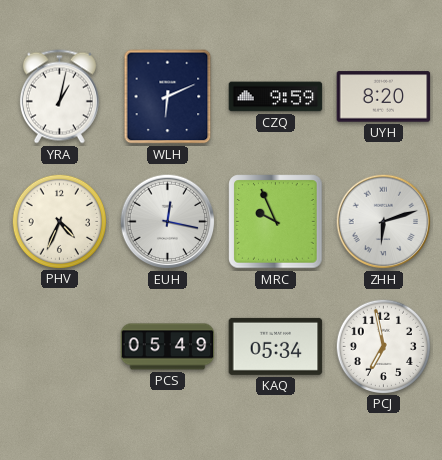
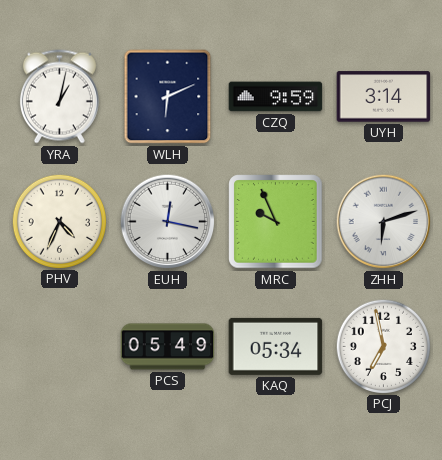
UYH: 8:20 -> 3:14 (384, 97)
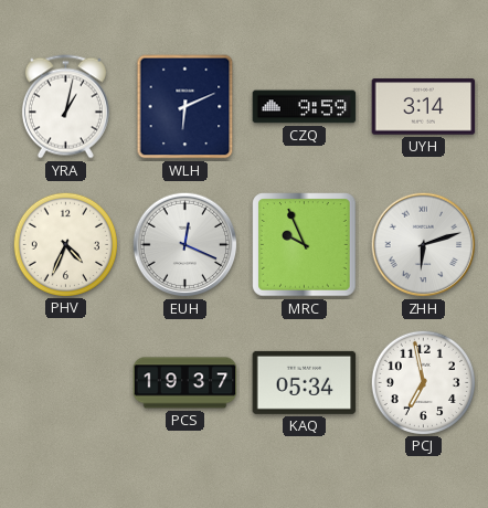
EUH: 12:17 -> 12:19 (185, 245)
PCS: 05:49 -> 19:37 (185, 383)
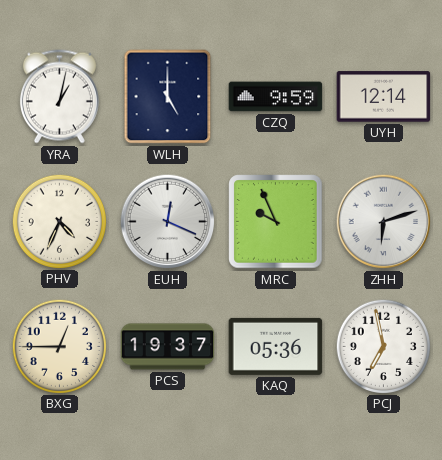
WLH: 6:11 -> 5:00 (168, 97)
UYH: 3:14 -> 12:14 (384, 97)
BXG: none -> 12:45 (59, 346)
KAQ: 05:34 -> 05:36 (276, 346)
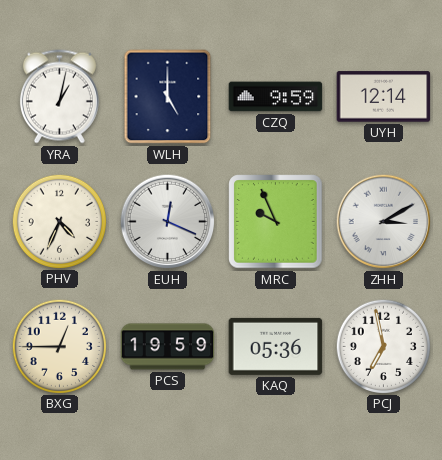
ZHH: 6:12 -> 3:10 (384, 222)
PCS: 19:37 -> 19:59 (168, 347)
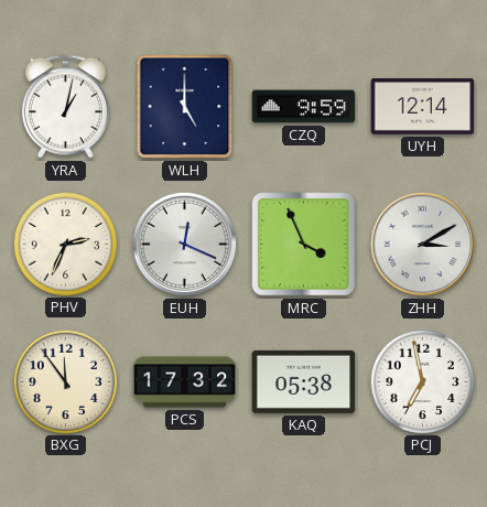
PHV: 4:34 -> 2:34 (65, 244)
MRC: 9:56 -> 3:56 (304, 245)
BXG: 12:45 -> 11:54 (65, 381)
PCS: 19:59 -> 17:32 (185, 382)
KAQ: 05:36 -> 05:38 (304, 381)
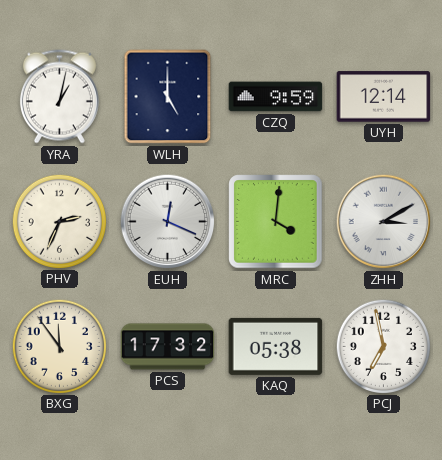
MRC: 3:56 -> 4:01 (276, 222)
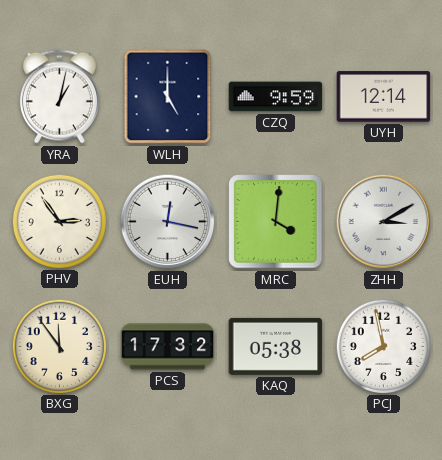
PHV: 2:34 -> 2:54 (59, 221)
EUH: 12:19 -> 12:17 (168, 222)
PCJ: 6:58 -> 7:58 (383, 346)
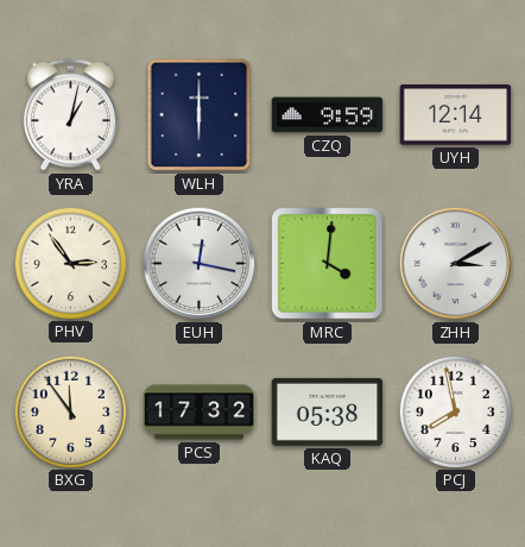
WLH: 5:00 -> 6:00 (200, 115)
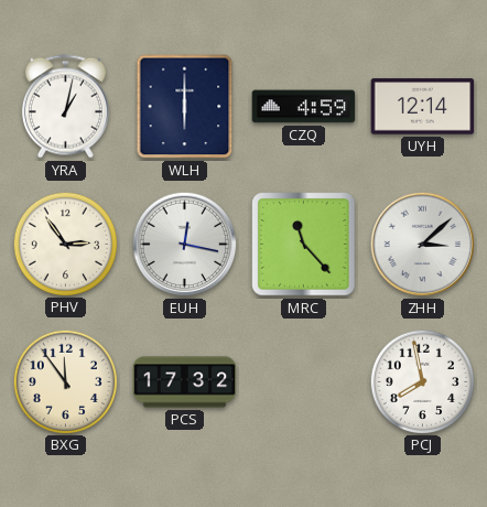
CZQ: 9:59 -> 4:59 (304, 107)
MRC: 4:01 -> 11:23 (304, 245)
ZHH: 3:10 -> 3:08 (423, 245)
KAQ: 05:38 -> none (328, 411)
